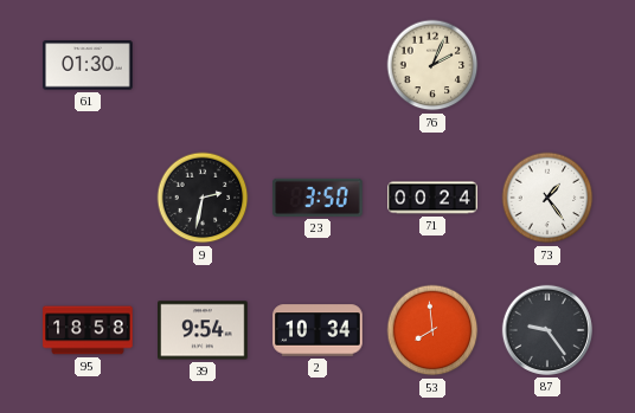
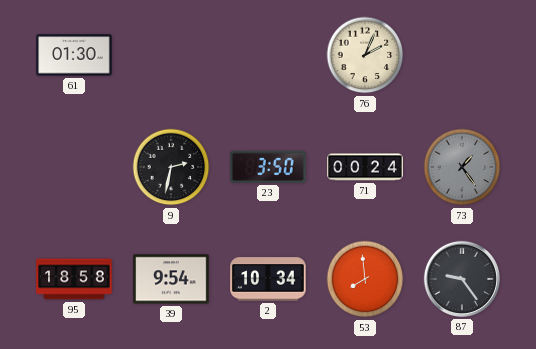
73 dial: white -> grey (462, 167)
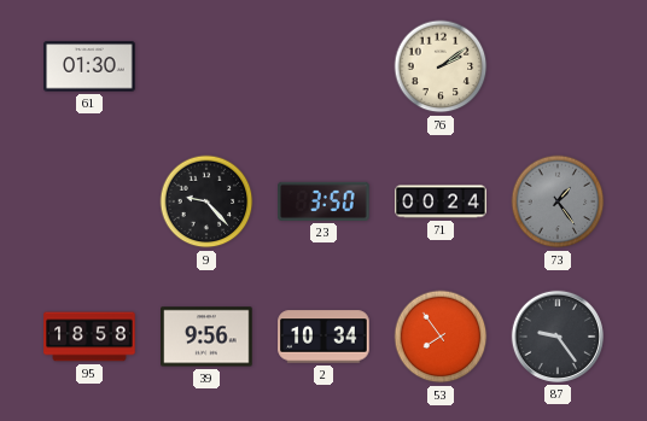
76: 2:04 -> 2:09 (441, 66)
9: 2:32 -> 9:23 (206, 201)
39: 9:54 -> 9:56 (206, 337)
53: 7:59 -> 7:54 (441, 337)
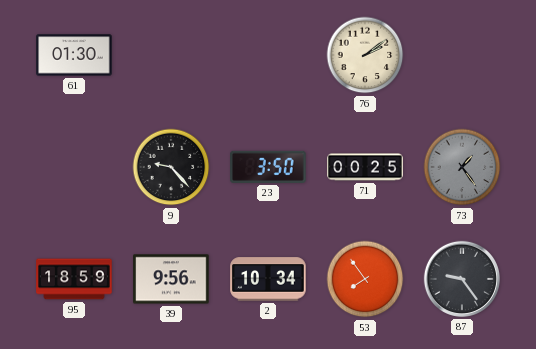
71: 00:24 -> 00:25 (365, 167)
95: 18:58 -> 18:59 (74, 279)
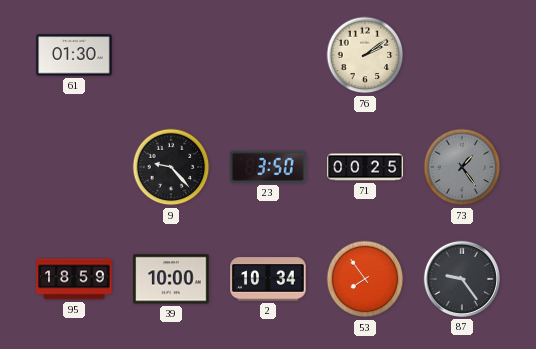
39: 9:56 -> 10:00 (171, 279)
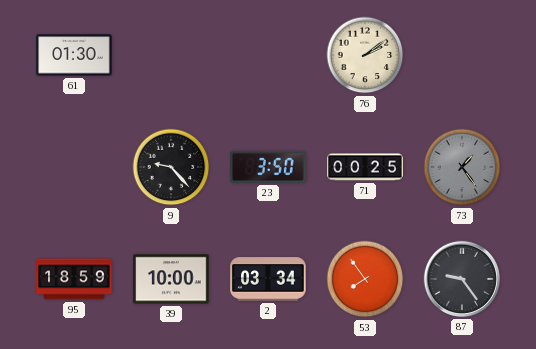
2: 10:34 -> 03:34 (268, 279)
